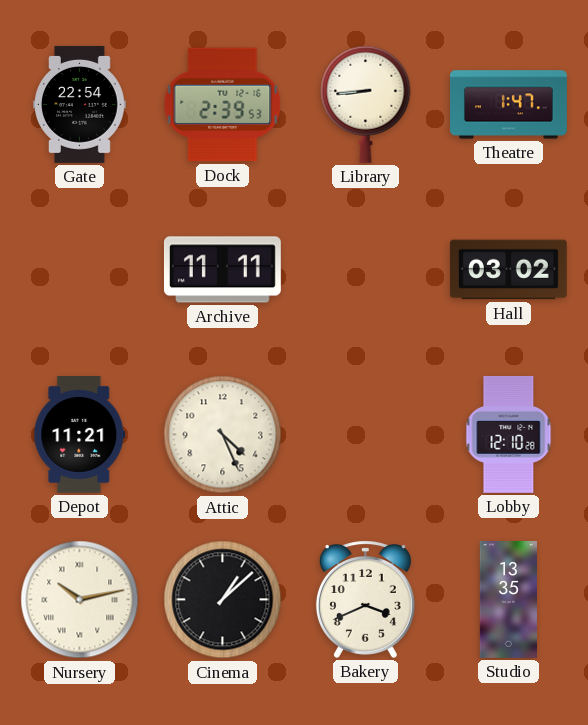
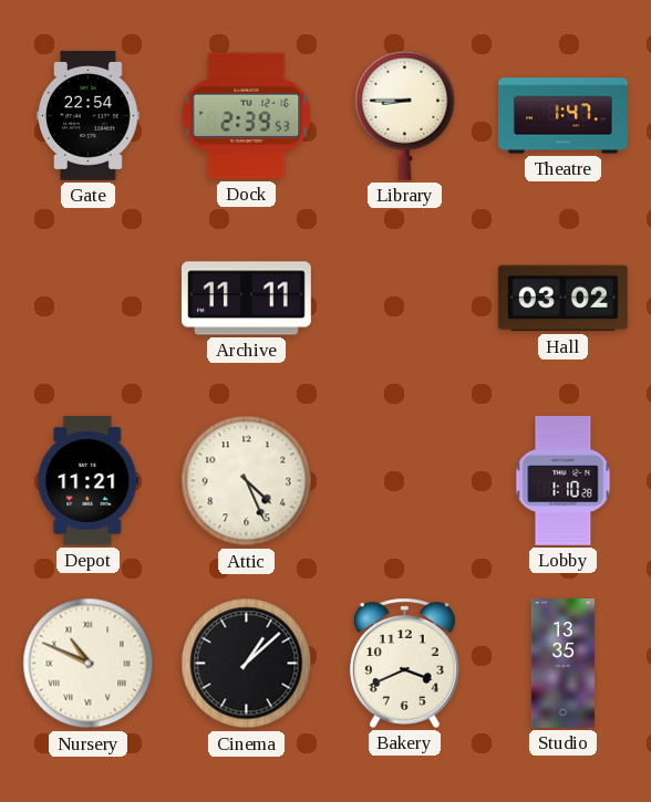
Library: 8:44 -> 8:45 (405, 115)
Lobby: 12:10 -> 1:10 (564, 480)
Nursery: 10:13 -> 10:49 (89, 664)
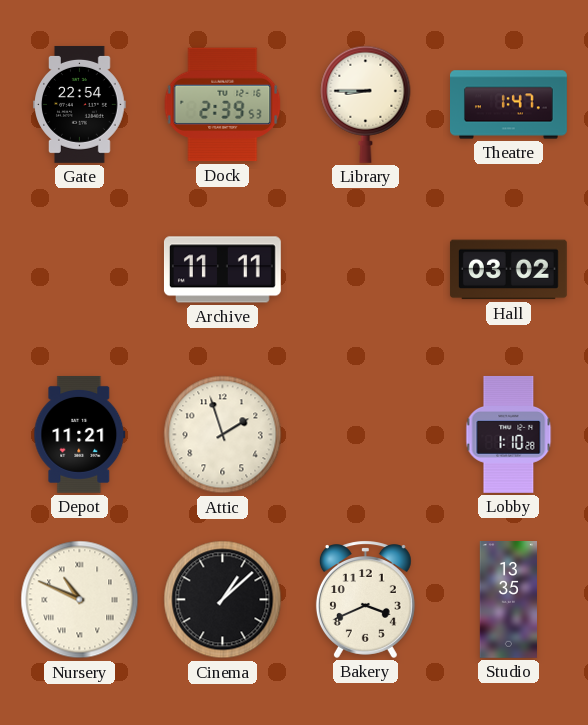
Attic: 4:26 -> 1:57 (223, 435)
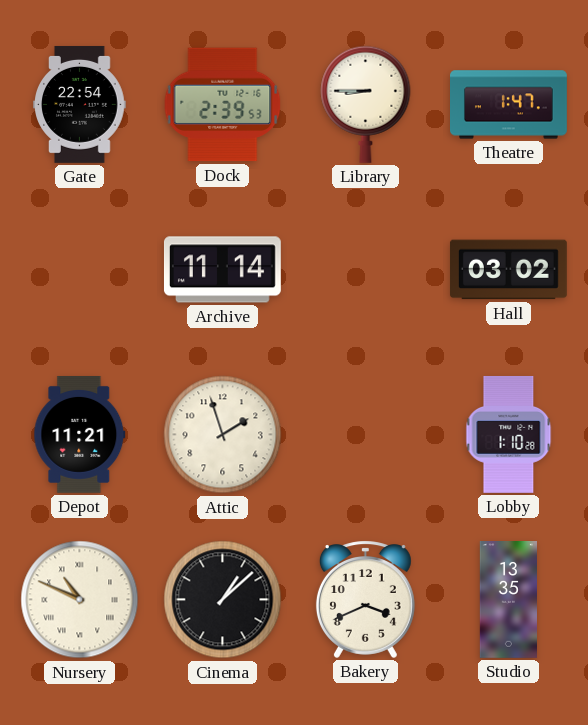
Archive: 11:11 -> 11:14 (222, 270)
